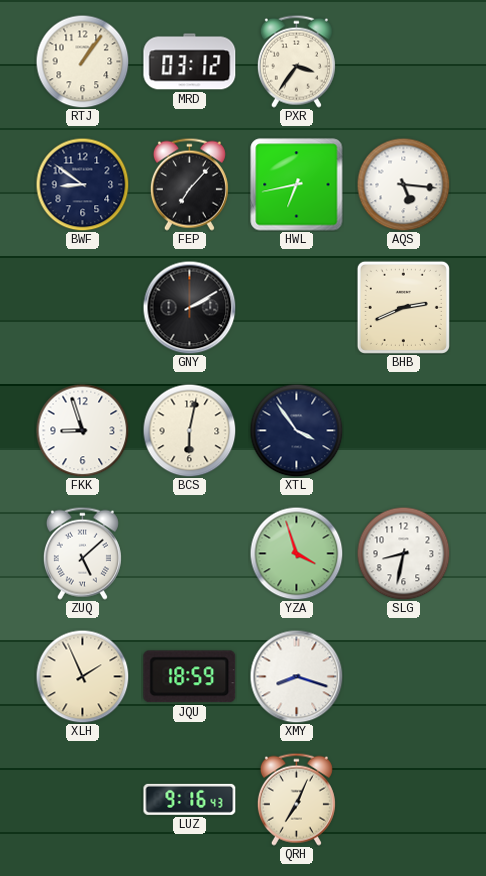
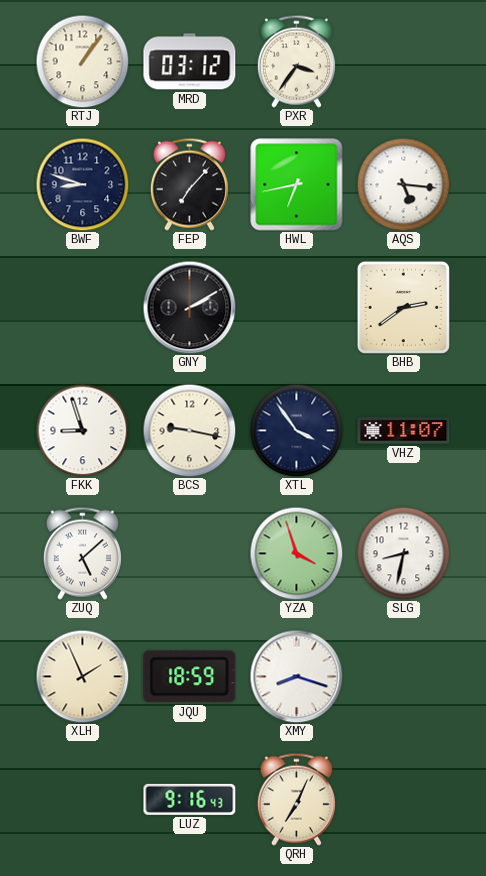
BWF: 8:51 -> 8:48 (82, 184)
BHB: 2:41 -> 2:39 (403, 307)
BCS: 6:02 -> 9:17 (189, 430)
VHZ: none -> 11:07 (404, 431)
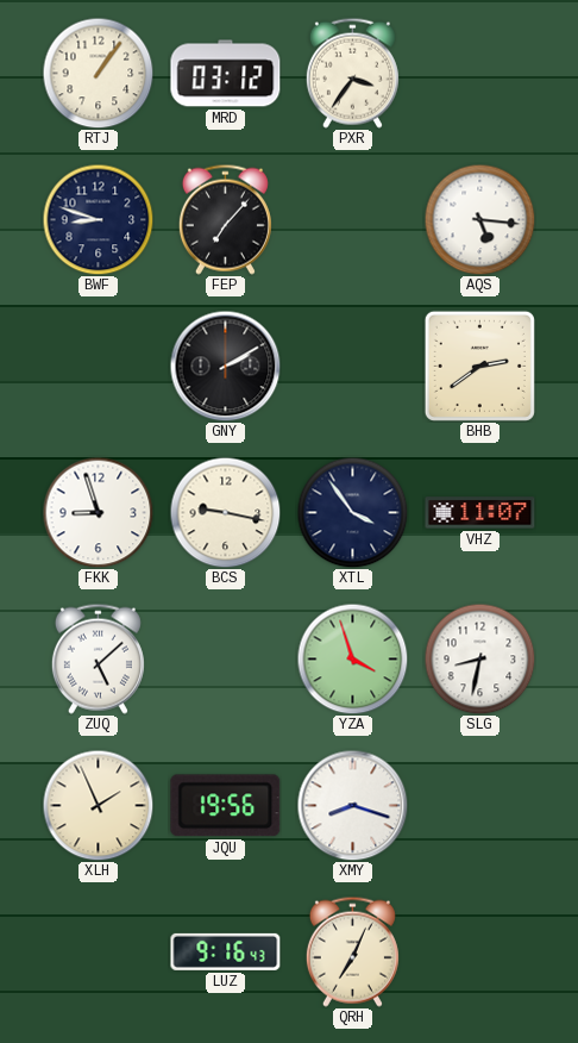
HWL: 6:43 -> none (297, 185)
JQU: 18:59 -> 19:56 (226, 806)
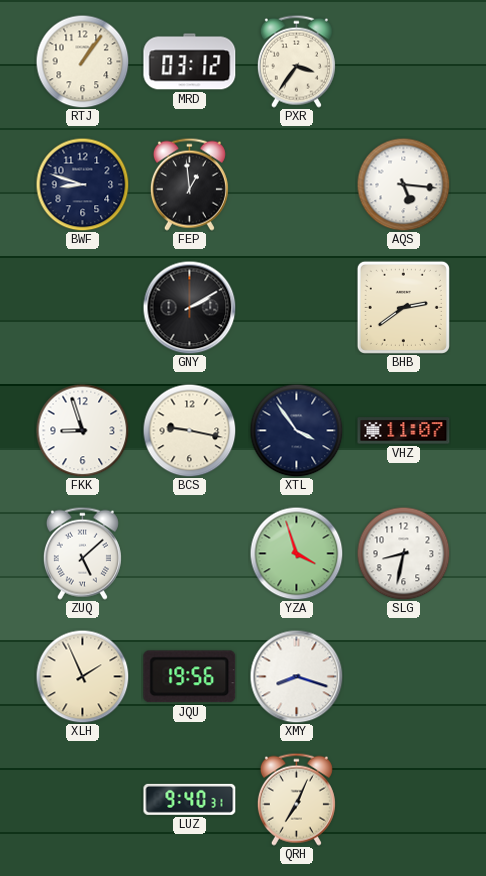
FEP: 7:07 -> 12:59 (189, 184)
LUZ: 9:16 -> 9:40 (190, 799)
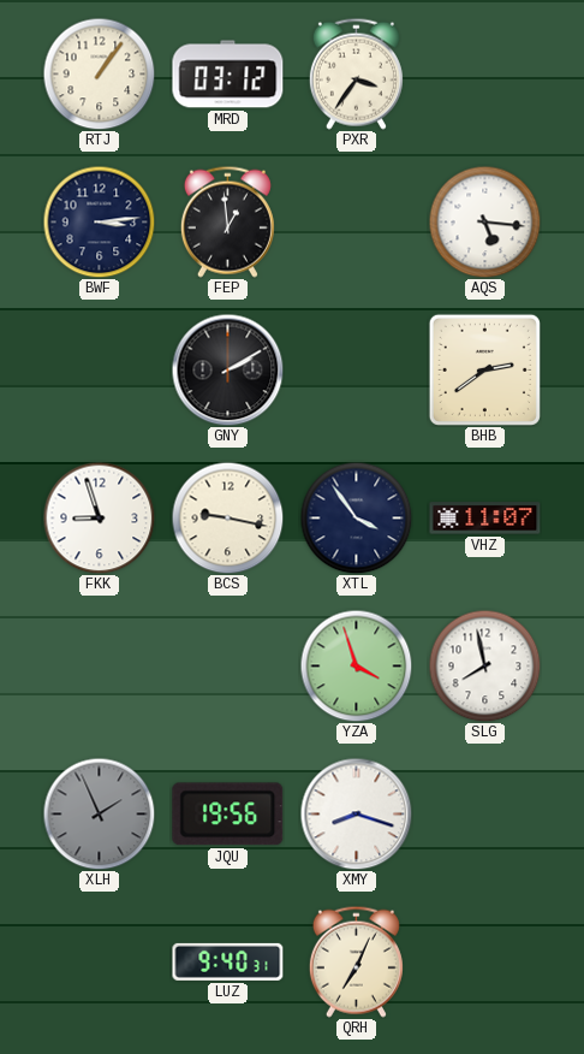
BWF: 8:48 -> 3:14 (99, 221)
ZUQ: 5:08 -> none (82, 553)
SLG: 8:32 -> 7:58 (484, 665)
XLH dial: cream -> grey (99, 813)
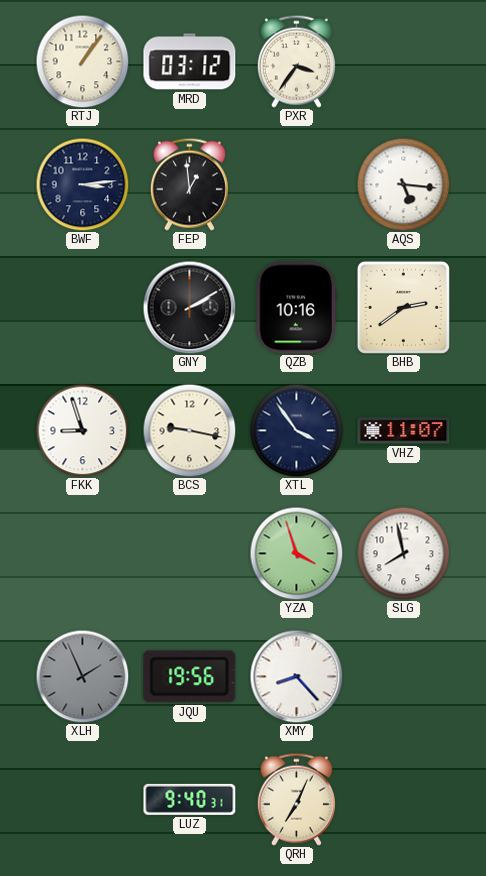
QZB: none -> 10:16 (297, 308)
XMY: 8:18 -> 8:23 (296, 676)
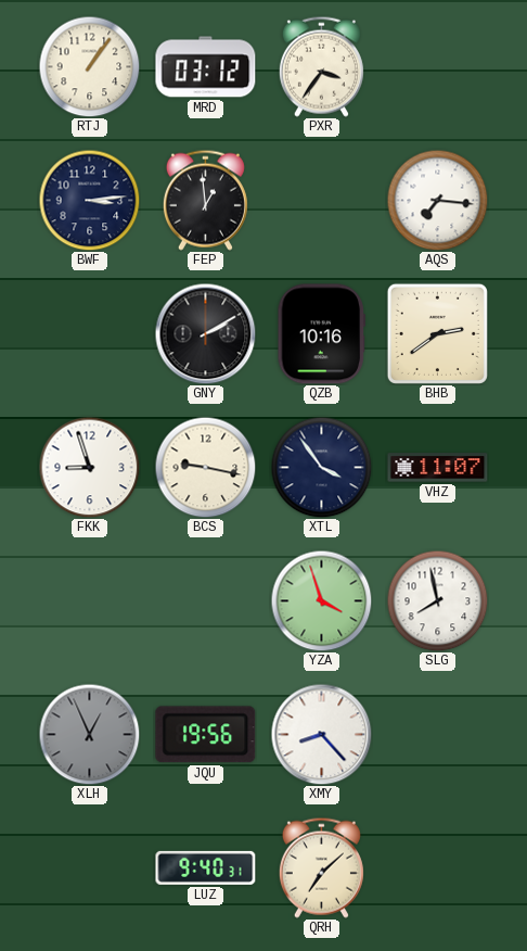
AQS: 5:16 -> 7:16 (437, 200)
XLH: 1:56 -> 12:56 (89, 734)
QRH: 7:04 -> 7:08 (321, 867)
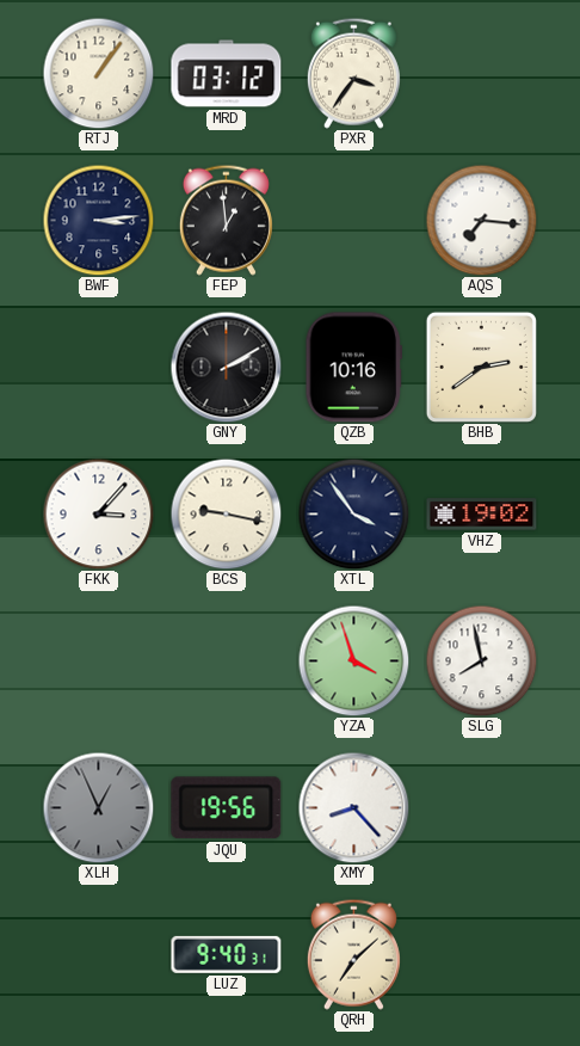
FKK: 8:57 -> 3:07 (98, 513)
VHZ: 11:07 -> 19:02 (482, 515)
